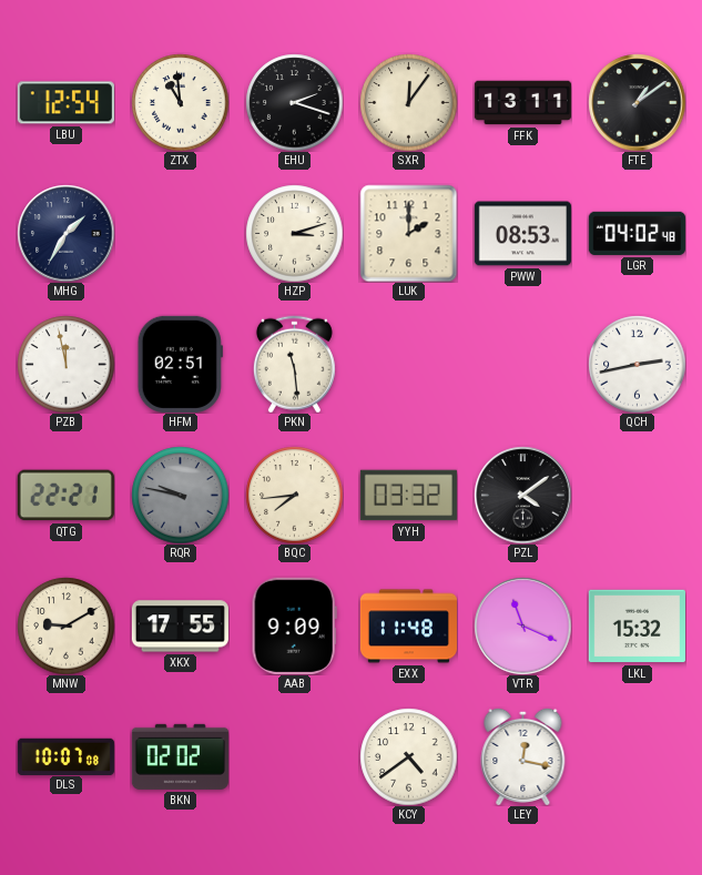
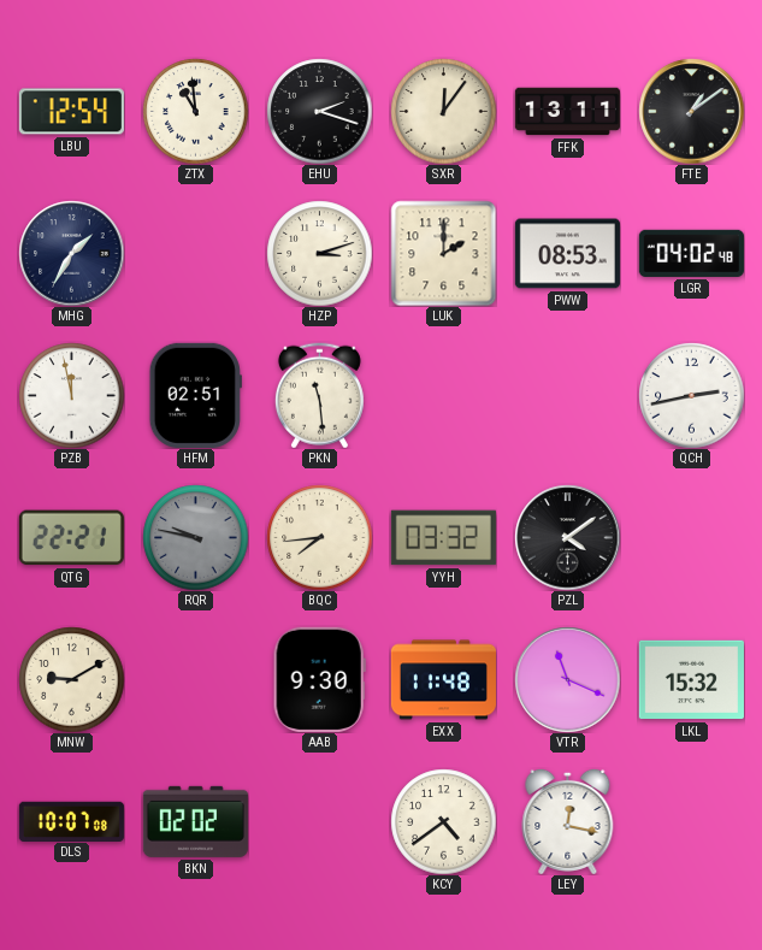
XKX: 17:55 -> none (180, 627)
AAB: 9:09 -> 9:30 (319, 679)
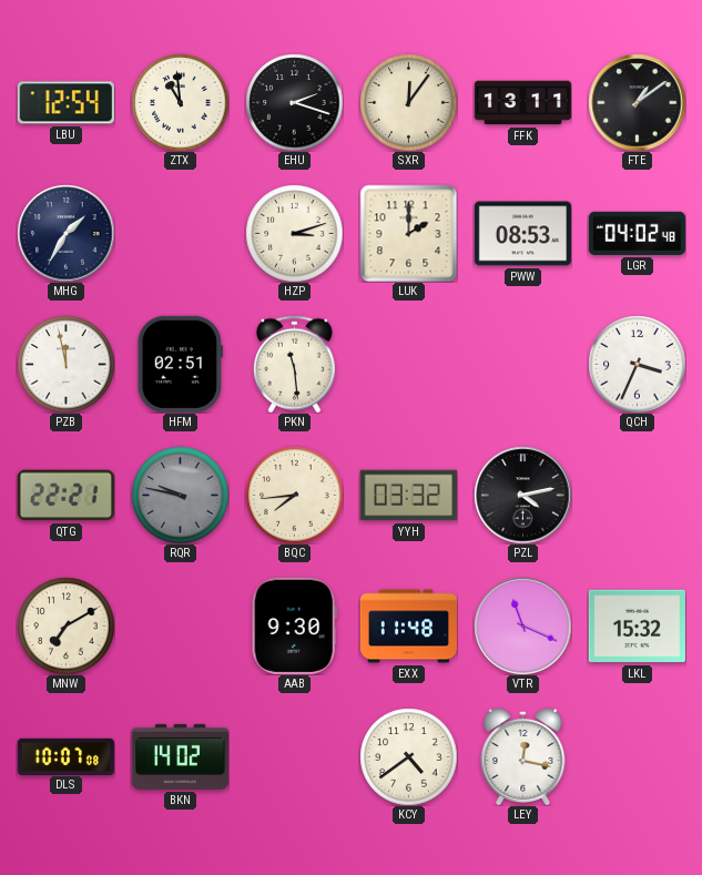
QCH: 2:43 -> 3:34 (637, 364)
PZL: 4:09 -> 4:13 (522, 495)
MNW: 9:10 -> 7:10 (65, 625)
BKN: 02:02 -> 14:02 (180, 756)
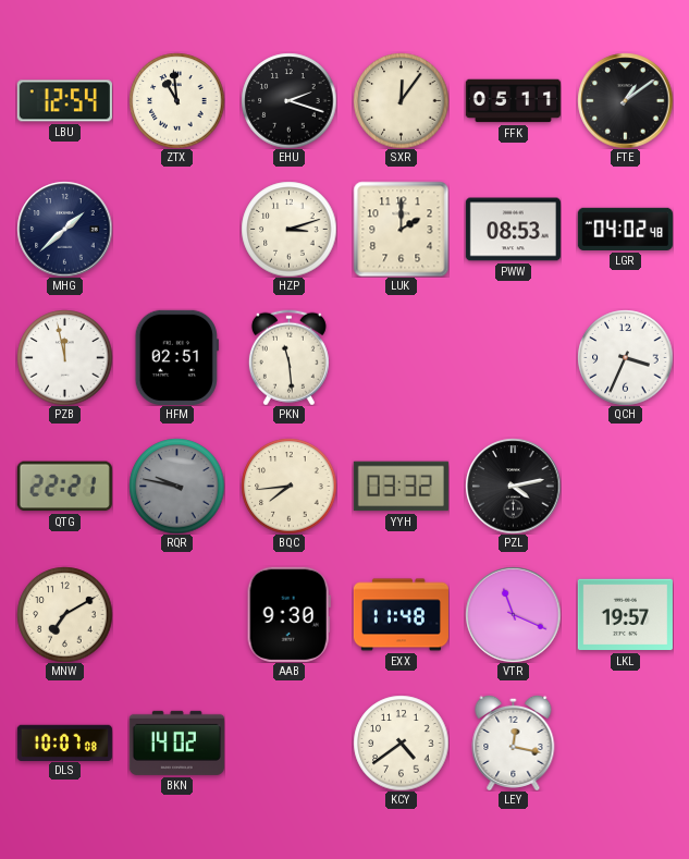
FFK: 13:11 -> 05:11 (513, 101)
MHG: 1:35 -> 1:38 (64, 229)
LKL: 15:32 -> 19:57 (625, 615)
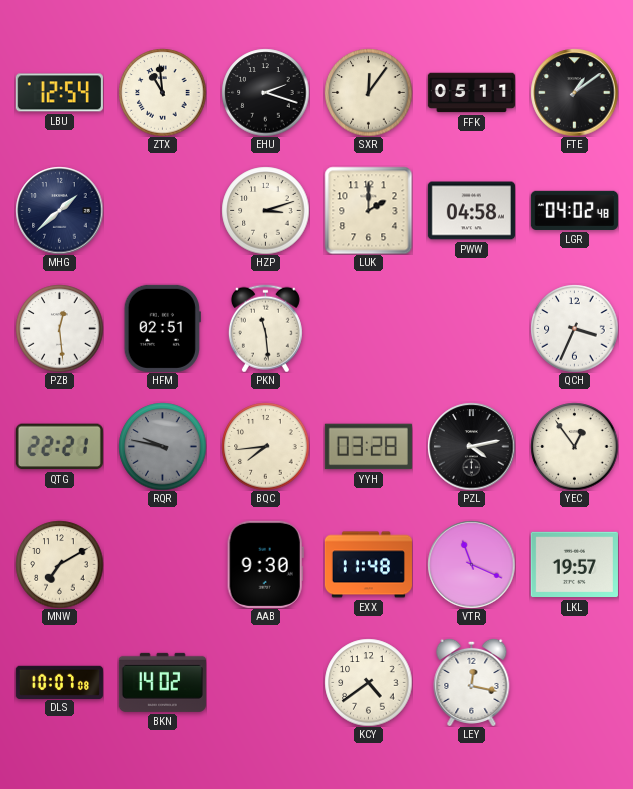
PWW: 08:53 -> 04:58 (471, 211)
PZB: 11:58 -> 12:29 (59, 328)
YYH: 03:32 -> 03:28 (368, 447)
YEC: none -> 12:54 (574, 446)
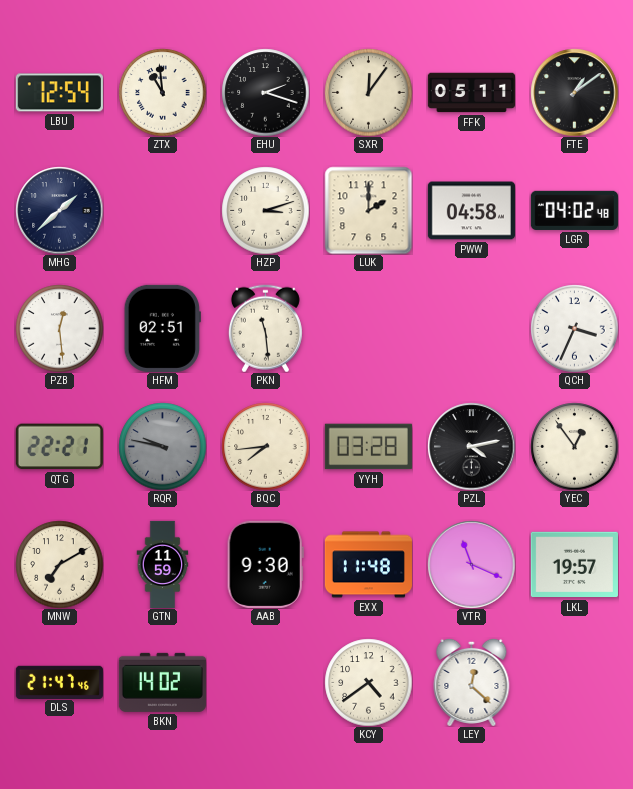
GTN: none -> 11:59 (163, 564)
DLS: 10:07 -> 21:47 (59, 682)
LEY: 12:17 -> 12:22 (472, 682)
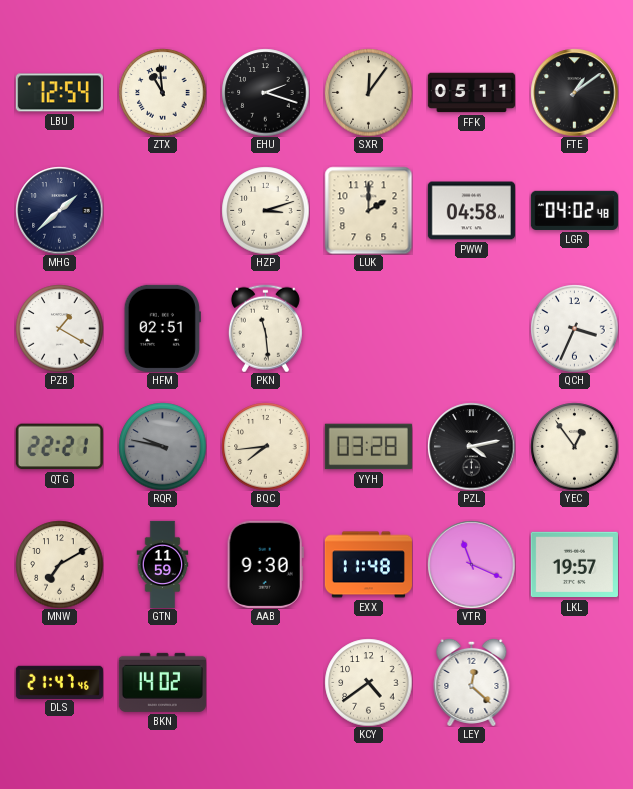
PZB: 12:29 -> 1:20 (59, 328)
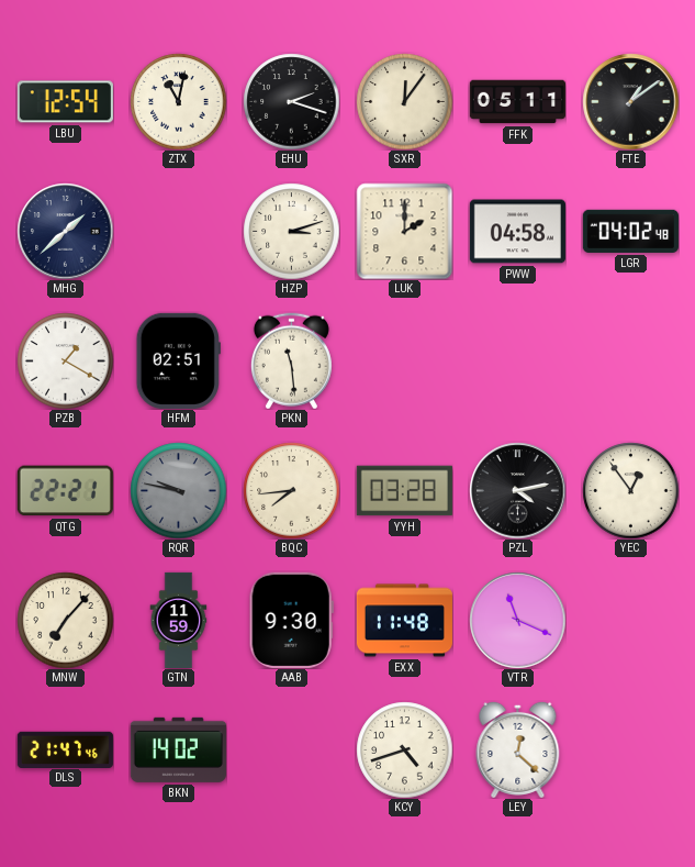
ZTX: 10:59 -> 11:02 (178, 101)
QCH: 3:34 -> none (574, 328)
MNW: 7:10 -> 7:07 (65, 620)
LKL: 19:57 -> none (574, 565)
KCY: 4:39 -> 4:42 (404, 749)
